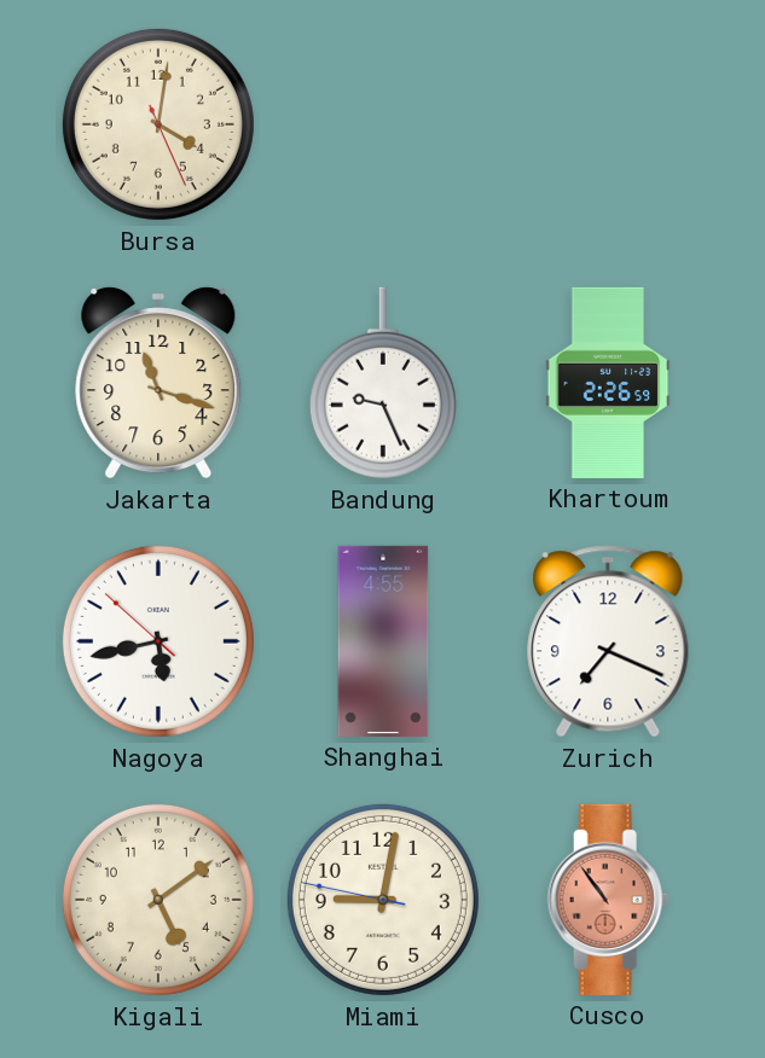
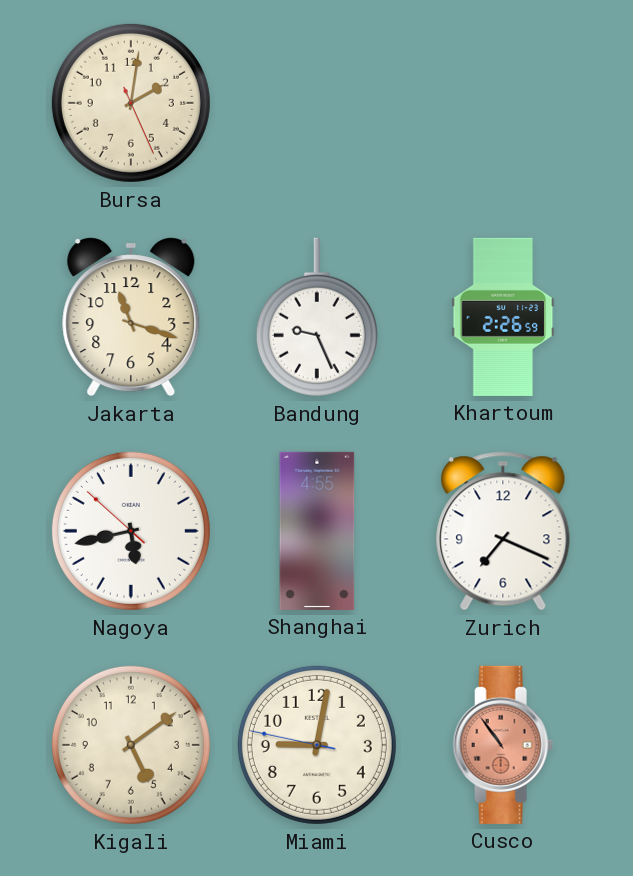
Bursa: 4:01 -> 2:01 (131, 103)
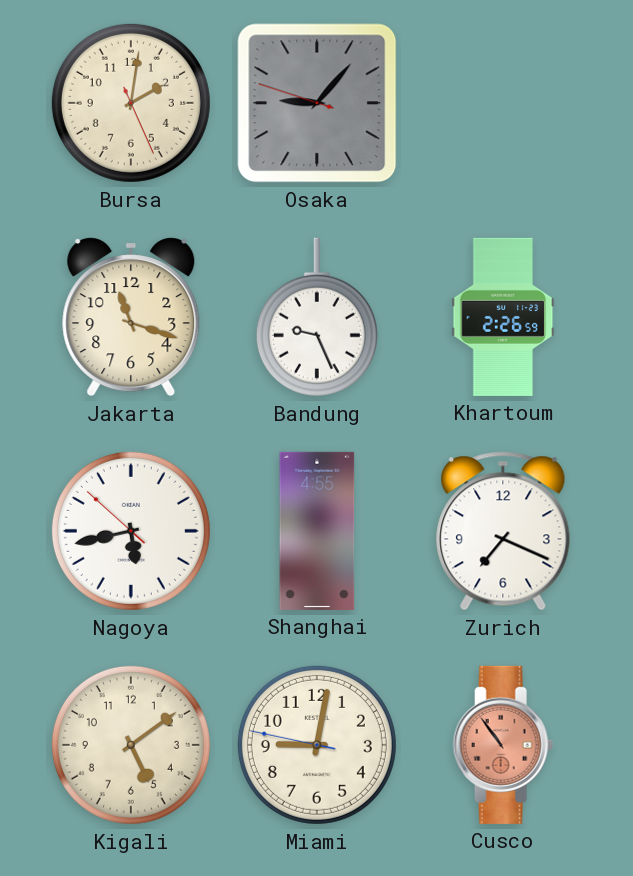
Osaka: none -> 9:06 (317, 103)
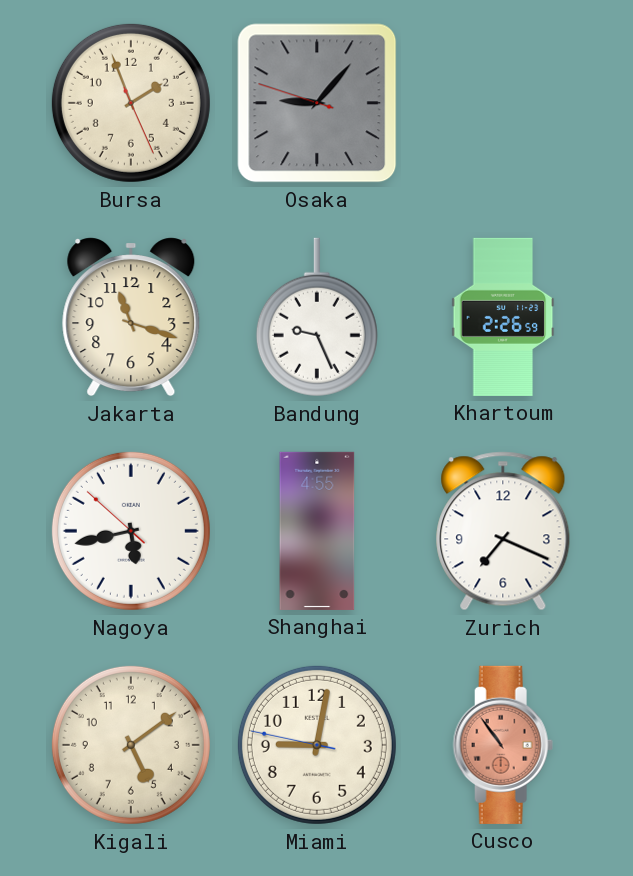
Bursa: 2:01 -> 1:56 (131, 103)
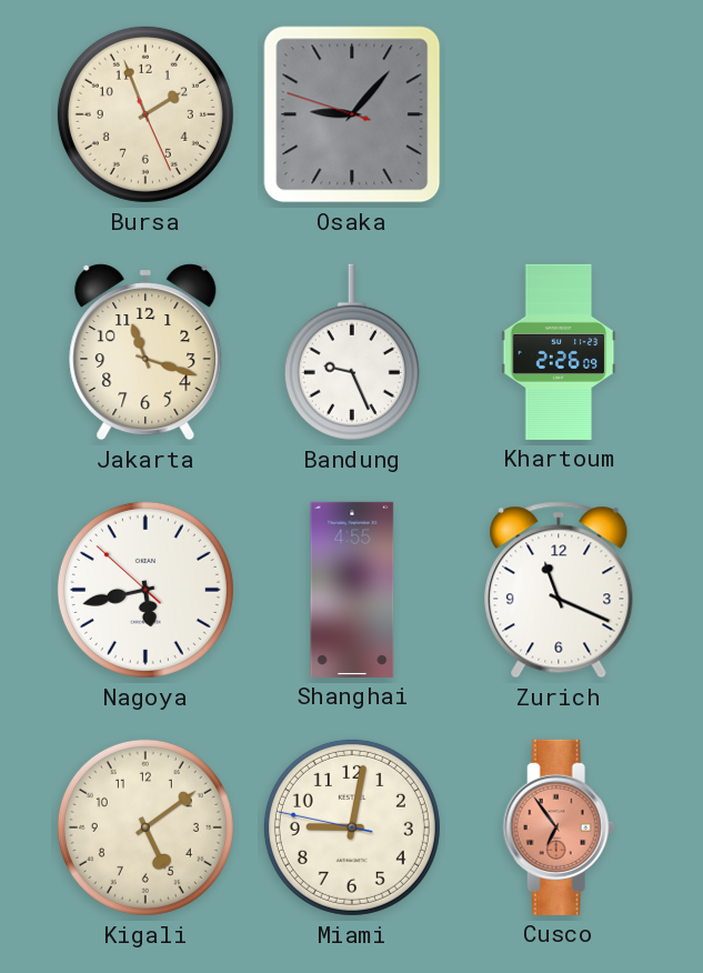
Khartoum: 2:26:59 -> 2:26:09 (559, 352)
Zurich: 7:19 -> 11:19 (559, 590)
Cusco: 10:54 -> 6:54 (559, 827)
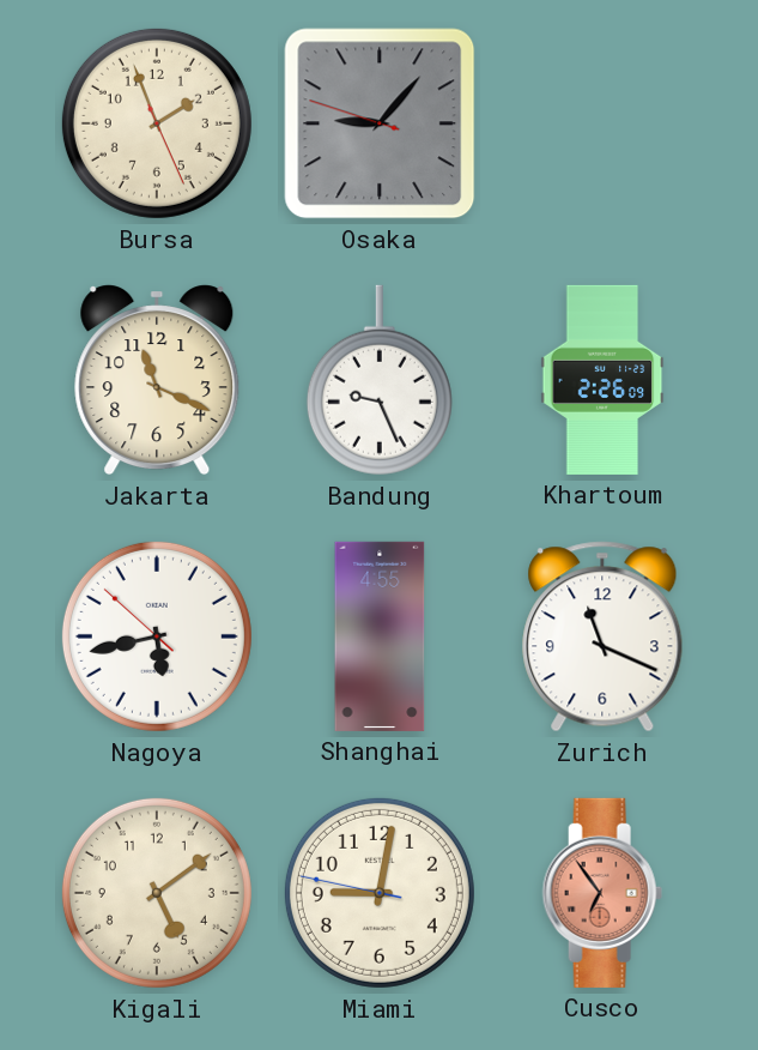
Jakarta: 11:18 -> 11:19 (157, 380)
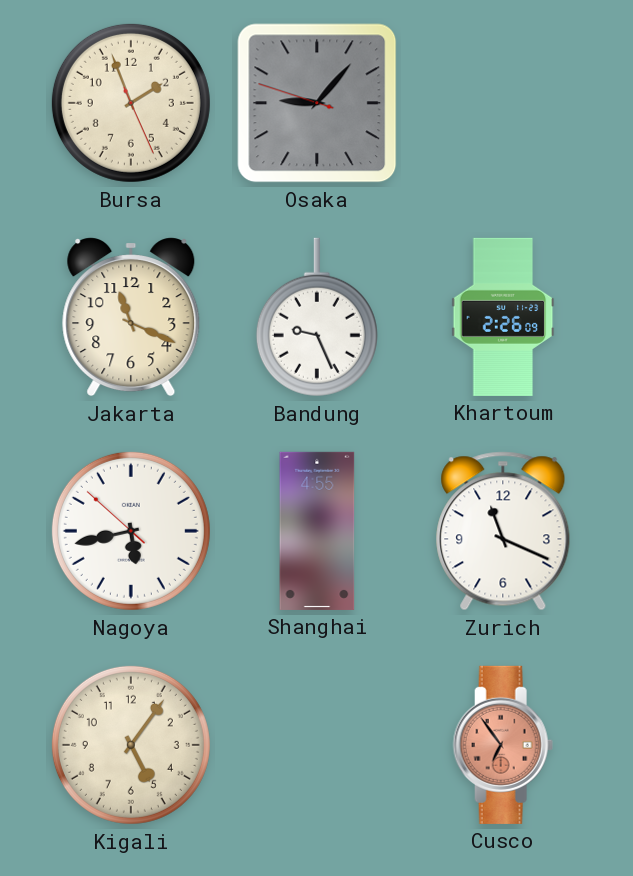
Kigali: 5:09 -> 5:06 (131, 745)
Miami: 9:01 -> none (380, 893)
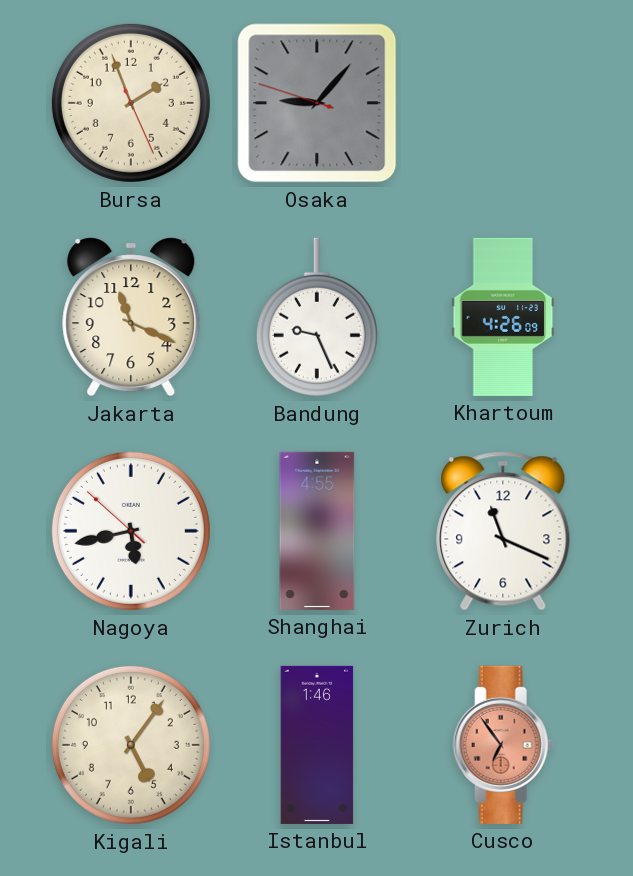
Khartoum: 2:26 -> 4:26 (503, 317)
Istanbul: none -> 1:46 (317, 745)
